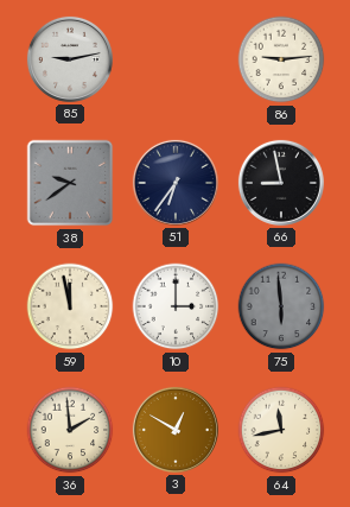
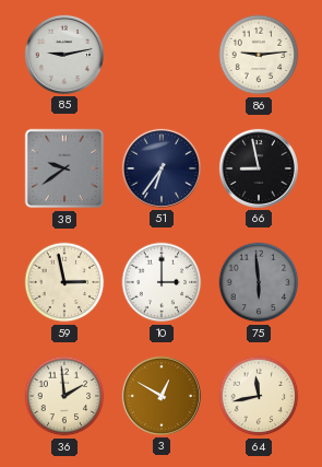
59: 11:58 -> 2:58 (64, 282)
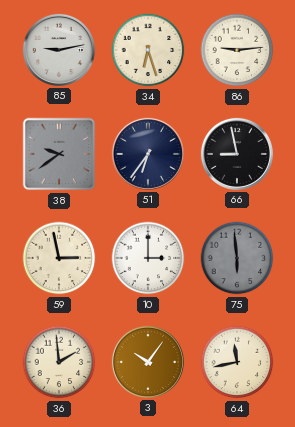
34: none -> 6:27 (148, 50)
3: 12:50 -> 10:06 (148, 362)
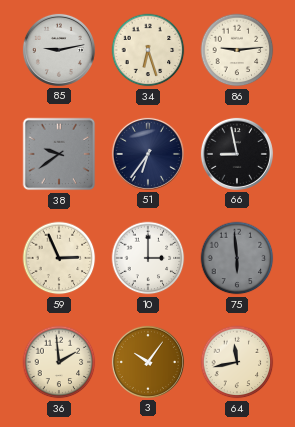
59: 2:58 -> 2:56 (59, 258)
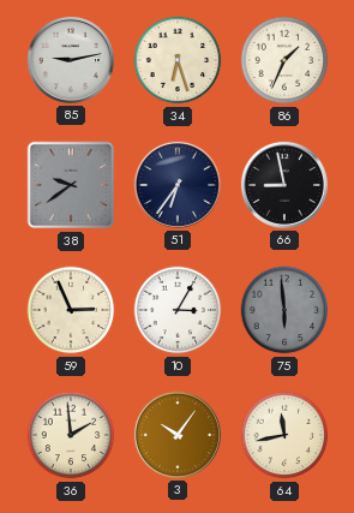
86: 9:14 -> 1:34 (284, 60)
10: 3:00 -> 3:05 (178, 310)
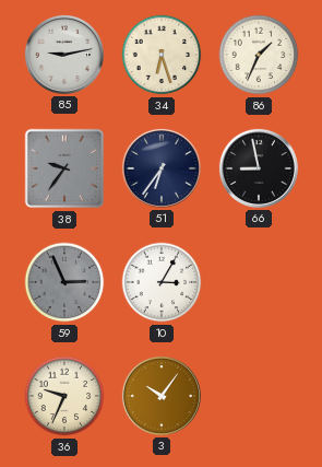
38: 9:39 -> 9:36 (64, 168)
59 dial: cream -> grey (64, 282)
75: 5:59 -> none (284, 310)
36: 1:59 -> 9:34 (64, 396)
64: 11:43 -> none (284, 435)
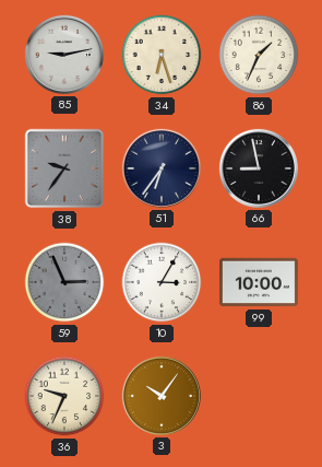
99: none -> 10:00 (259, 282)
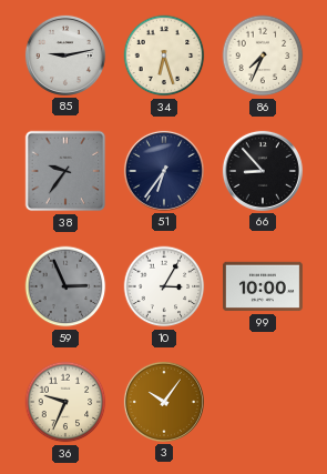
86: 1:34 -> 7:34 (263, 56)
66: 8:58 -> 8:53 (263, 171)
